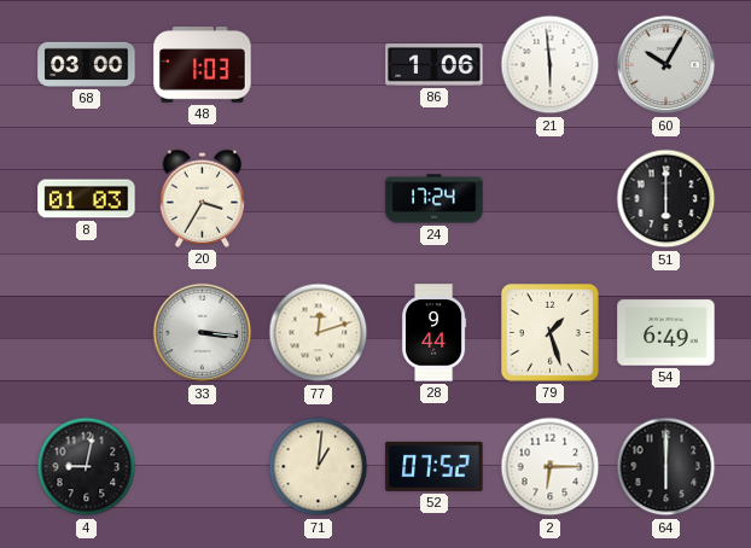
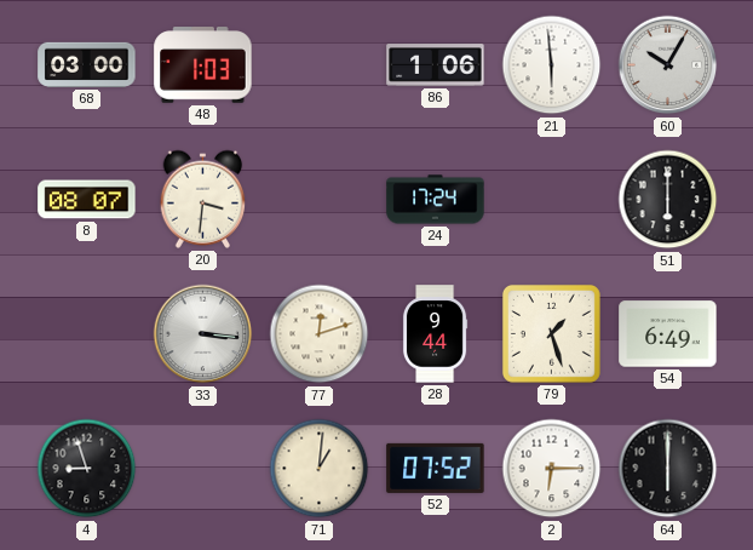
8: 01:03 -> 08:07 (87, 200)
20: 3:35 -> 3:31 (203, 199)
4: 9:02 -> 8:57 (87, 469)
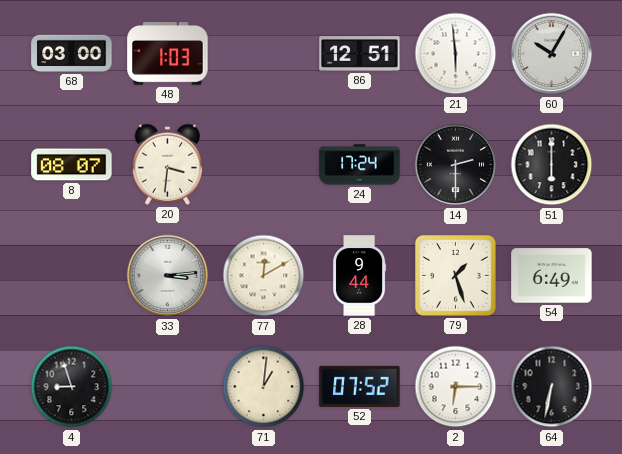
86: 1:06 -> 12:51 (360, 54)
14: none -> 2:30 (456, 165)
33: 3:16 -> 3:14 (168, 276)
77: 12:12 -> 12:10 (264, 276)
64: 6:00 -> 6:32 (552, 387)
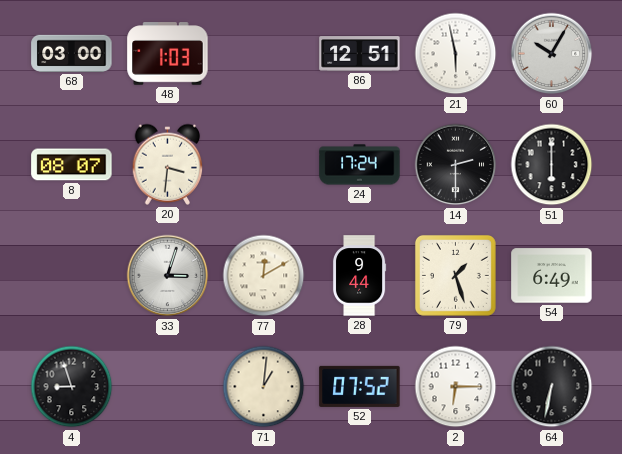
21: 5:59 -> 5:58 (456, 54)
33: 3:14 -> 3:03 (168, 276)
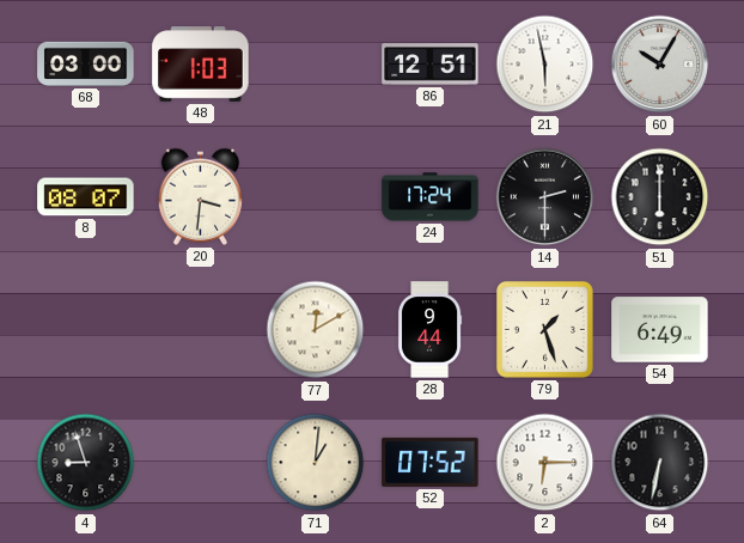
33: 3:03 -> none (168, 276)
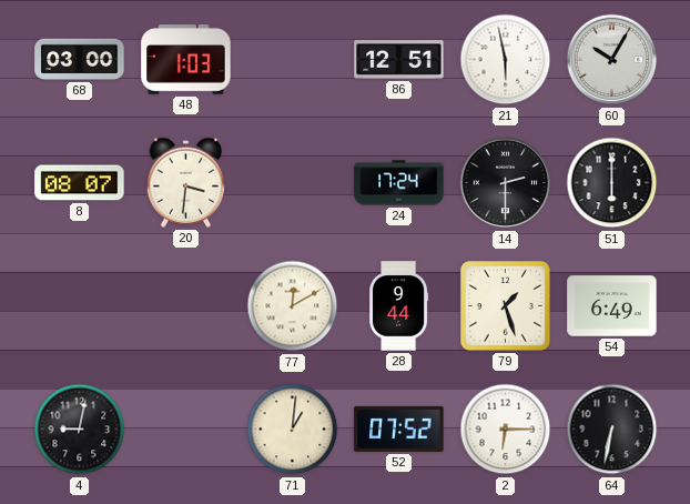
4: 8:57 -> 9:02 (80, 430)
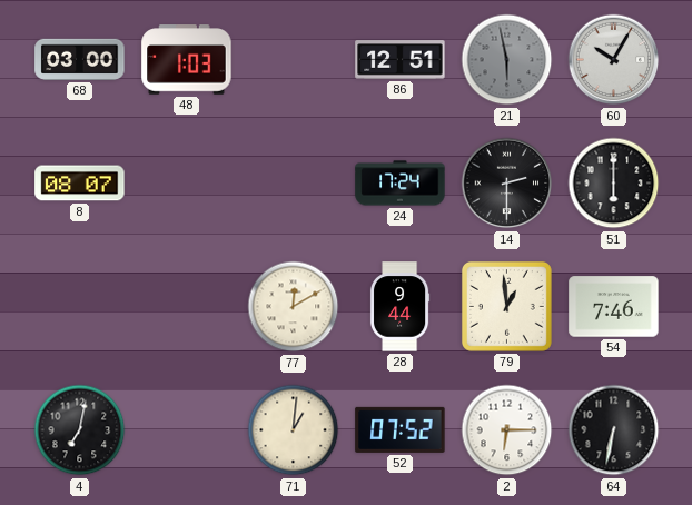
21 dial: white -> grey (507, 60)
20: 3:31 -> none (186, 182)
79: 1:27 -> 12:59 (506, 306)
54: 6:49 -> 7:46 (614, 307)
4: 9:02 -> 7:02 (80, 430)
